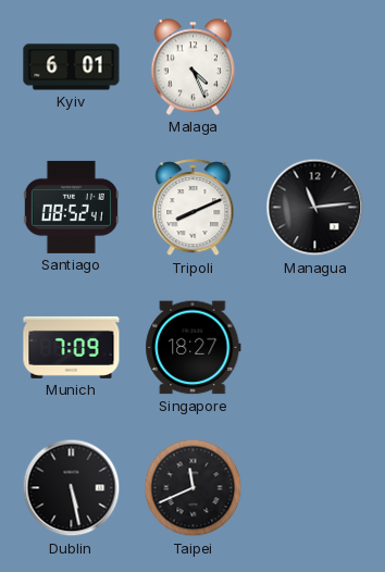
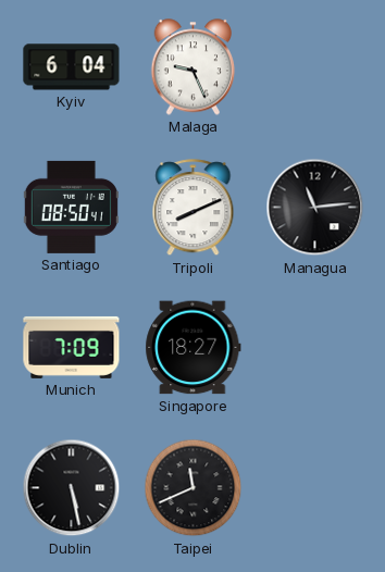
Kyiv: 6:01 -> 6:04 (72, 67)
Malaga: 4:26 -> 9:26 (194, 67)
Santiago: 08:52 -> 08:50 (71, 207)
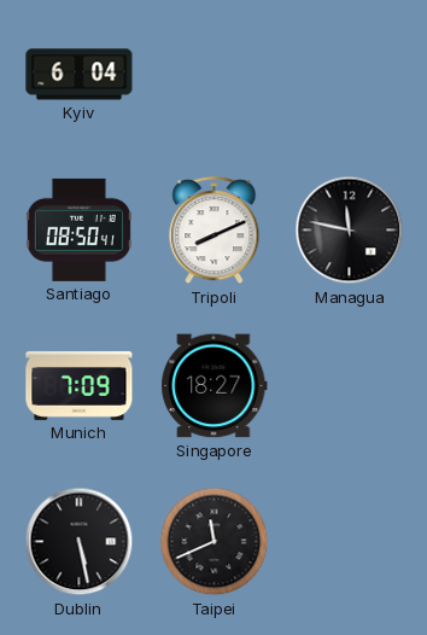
Malaga: 9:26 -> none (194, 67)
Managua: 11:14 -> 11:47 (350, 231)
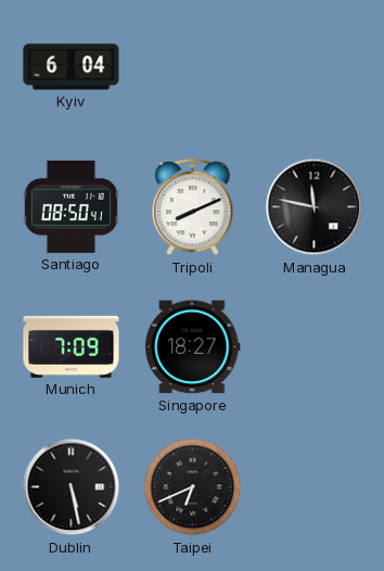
Taipei: 11:41 -> 6:41 (193, 487)
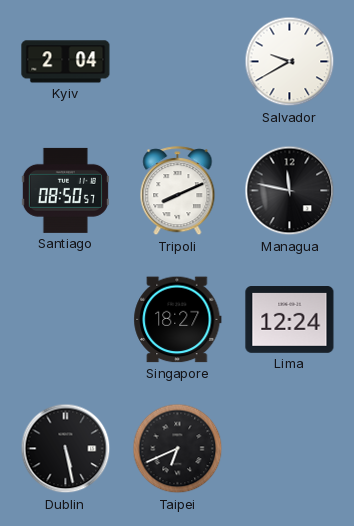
Kyiv: 6:04 -> 2:04 (66, 62)
Salvador: none -> 9:40 (290, 62)
Santiago: 08:50:41 -> 08:50:57 (65, 190)
Munich: 7:09 -> none (72, 346)
Lima: none -> 12:24 (290, 320)
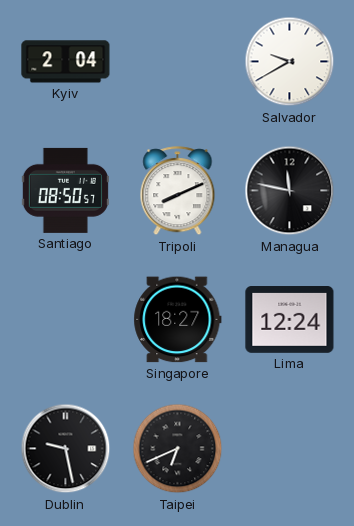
Dublin: 5:28 -> 9:28 (66, 449)
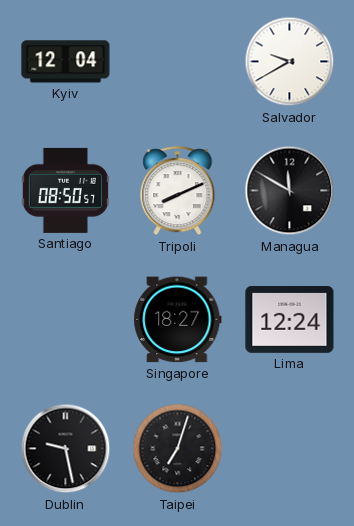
Kyiv: 2:04 -> 12:04 (66, 62)
Managua: 11:47 -> 11:50 (290, 191)
Taipei: 6:41 -> 7:03 (178, 449)
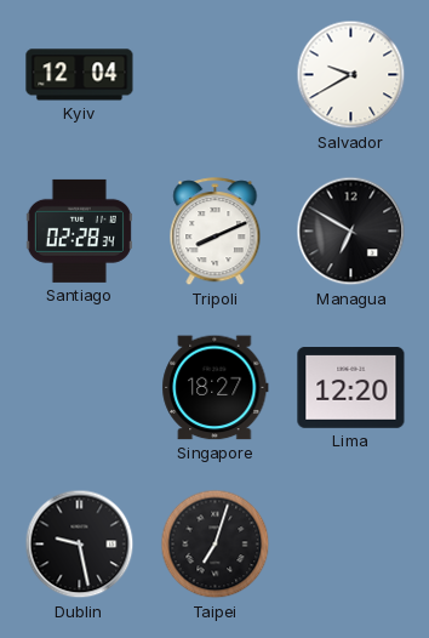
Santiago: 08:50 -> 02:28 (79, 230)
Managua: 11:50 -> 6:50 (351, 232)
Lima: 12:24 -> 12:20 (351, 388)
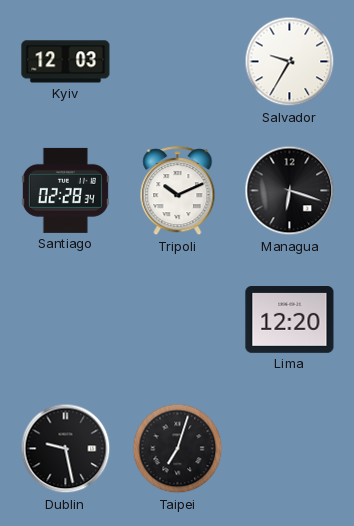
Kyiv: 12:04 -> 12:03 (66, 62)
Salvador: 9:40 -> 9:35 (290, 62)
Tripoli: 8:11 -> 10:11 (178, 191)
Managua: 6:50 -> 6:18 (290, 191)
Singapore: 18:27 -> none (216, 388)
